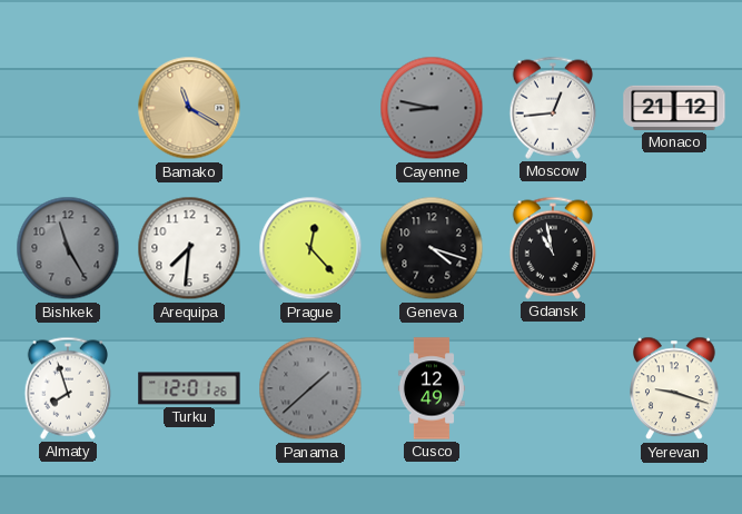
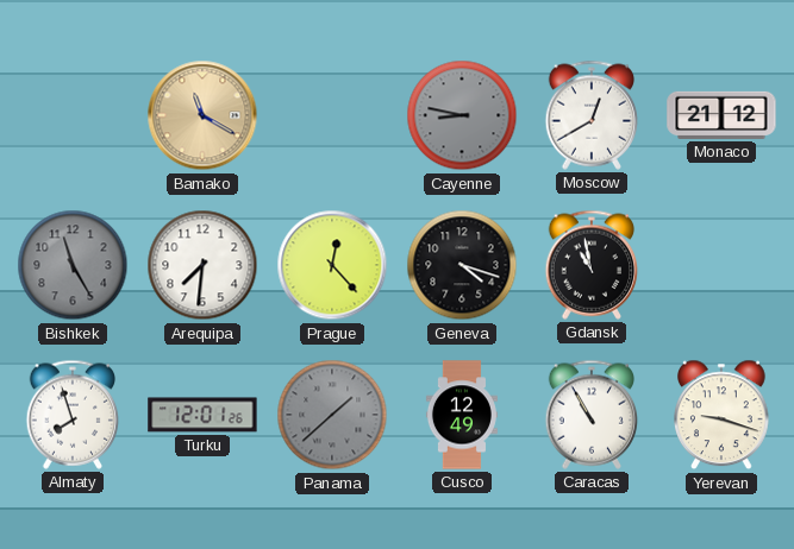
Moscow: 12:44 -> 12:40 (592, 115)
Caracas: none -> 10:55 (592, 415)
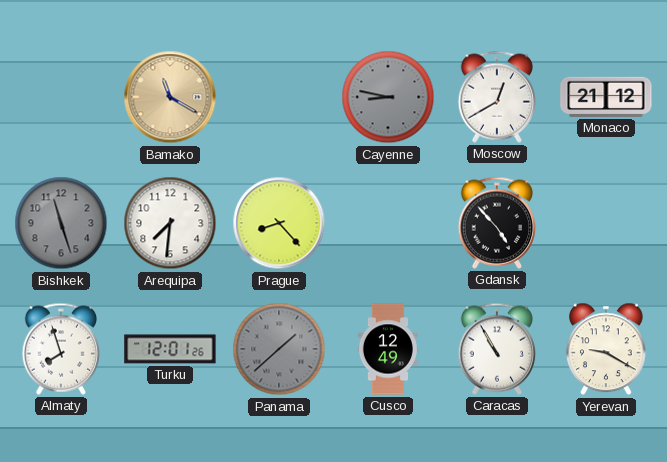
Bishkek: 11:25 -> 11:27 (61, 223)
Prague: 12:23 -> 8:23 (279, 223)
Geneva: 4:18 -> none (462, 265)
Gdansk: 10:58 -> 4:53 (497, 223)
Yerevan: 9:18 -> 9:20 (607, 349)
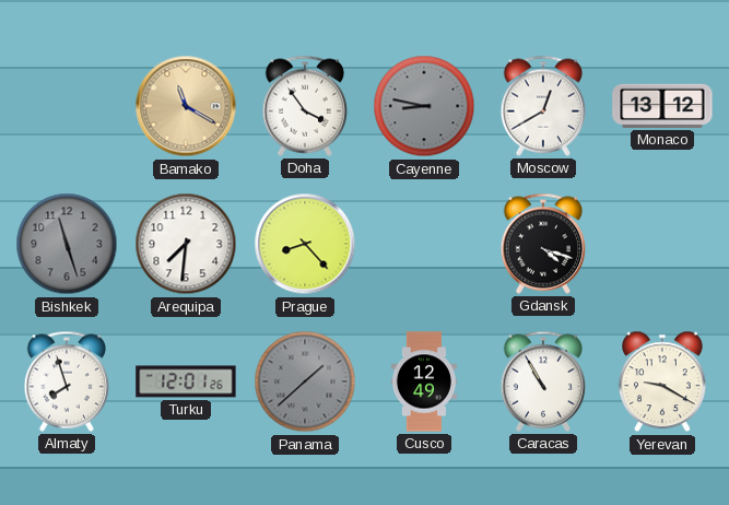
Doha: none -> 3:54 (305, 106)
Monaco: 21:12 -> 13:12 (662, 106)
Gdansk: 4:53 -> 4:18 (543, 244)
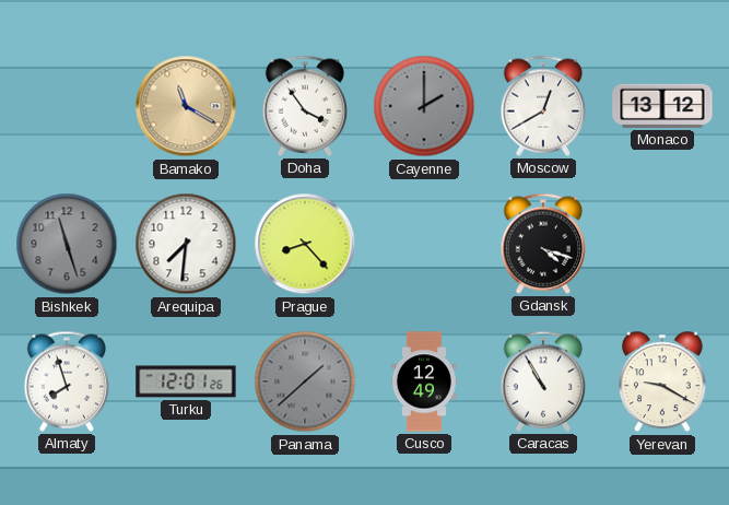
Cayenne: 8:47 -> 2:00 (424, 106)
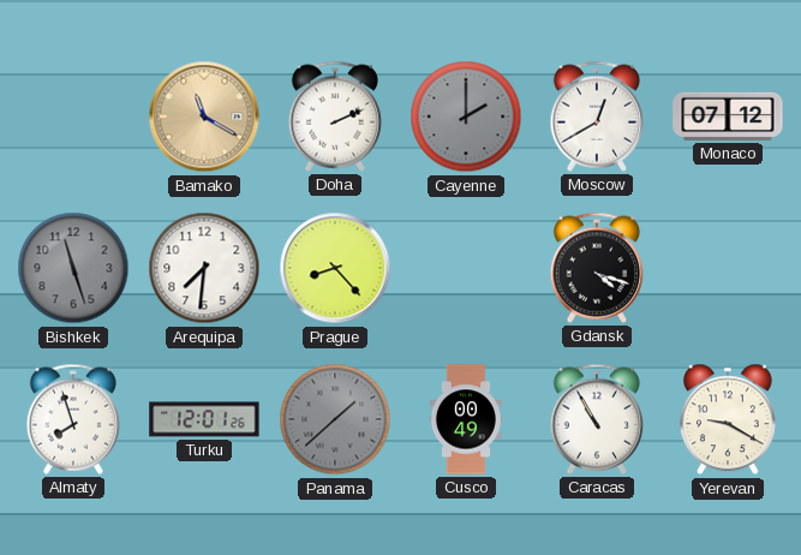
Doha: 3:54 -> 2:11 (335, 117)
Monaco: 13:12 -> 07:12 (728, 117)
Cusco: 12:49 -> 00:49 (466, 419)
